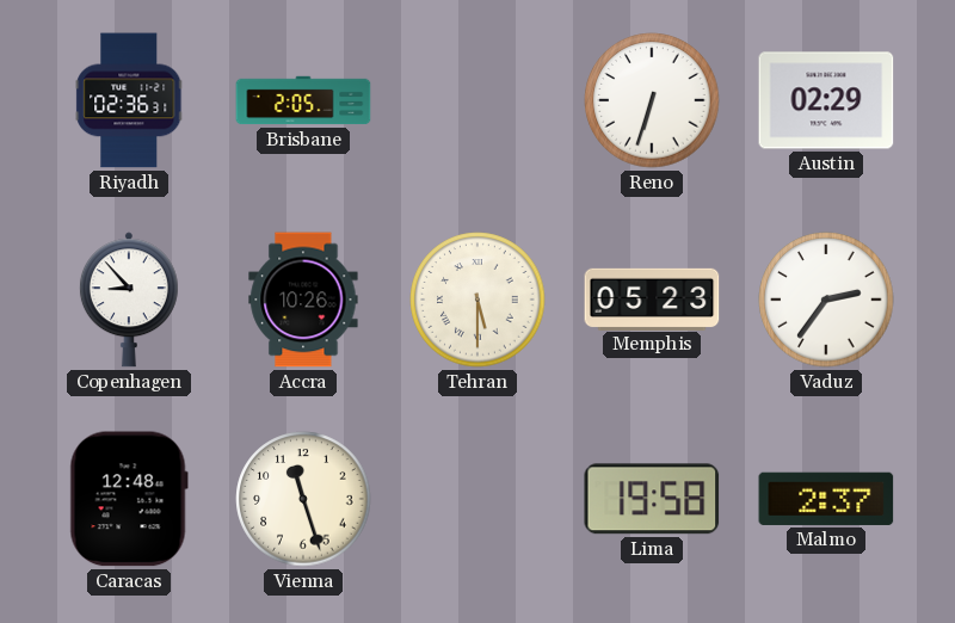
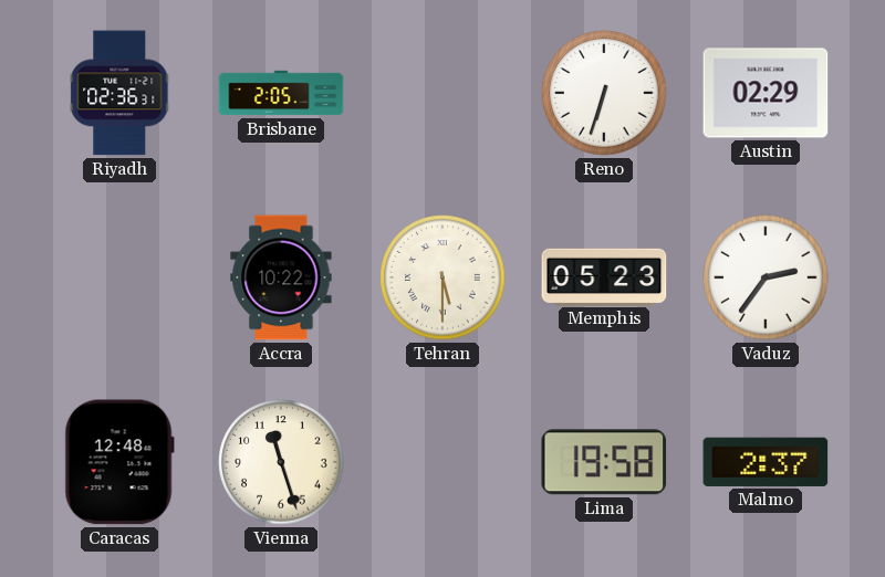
Copenhagen: 8:53 -> none (129, 300)
Accra: 10:26 -> 10:22 (281, 277)
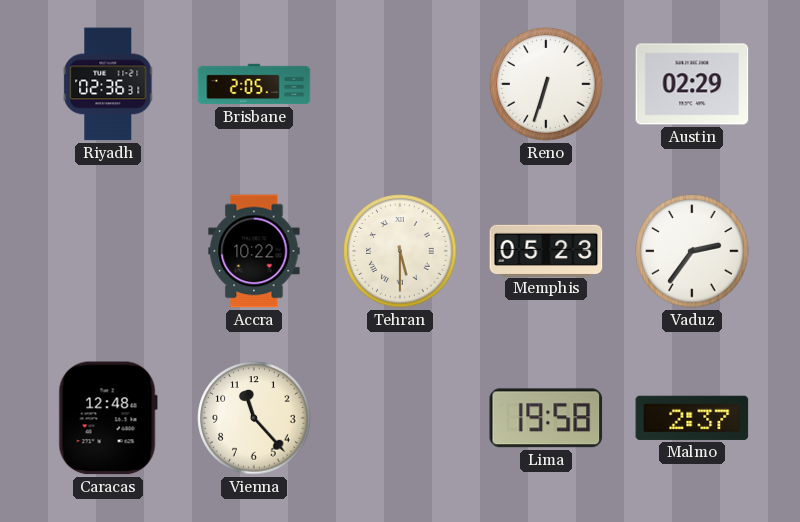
Vienna: 11:27 -> 11:23 (254, 418)
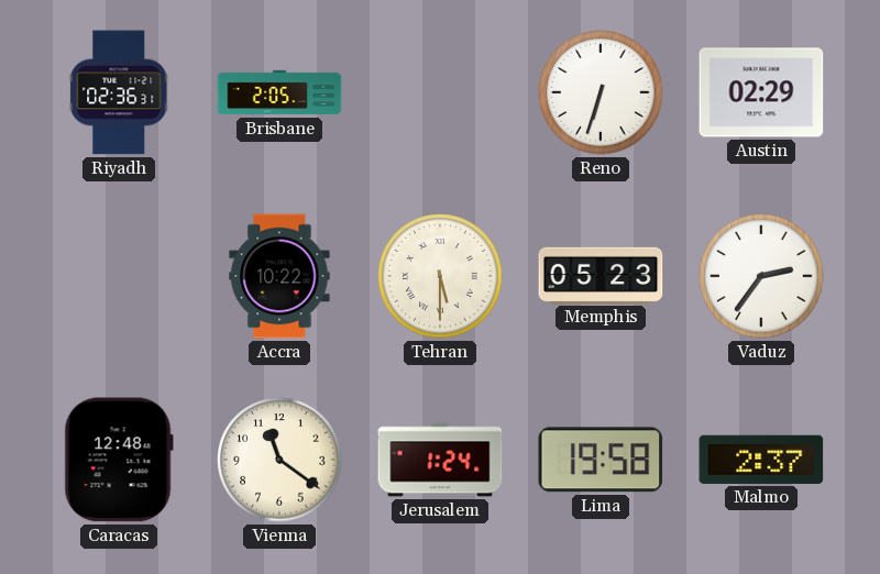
Vienna: 11:23 -> 11:21 (279, 460)
Jerusalem: none -> 1:24 (440, 460)
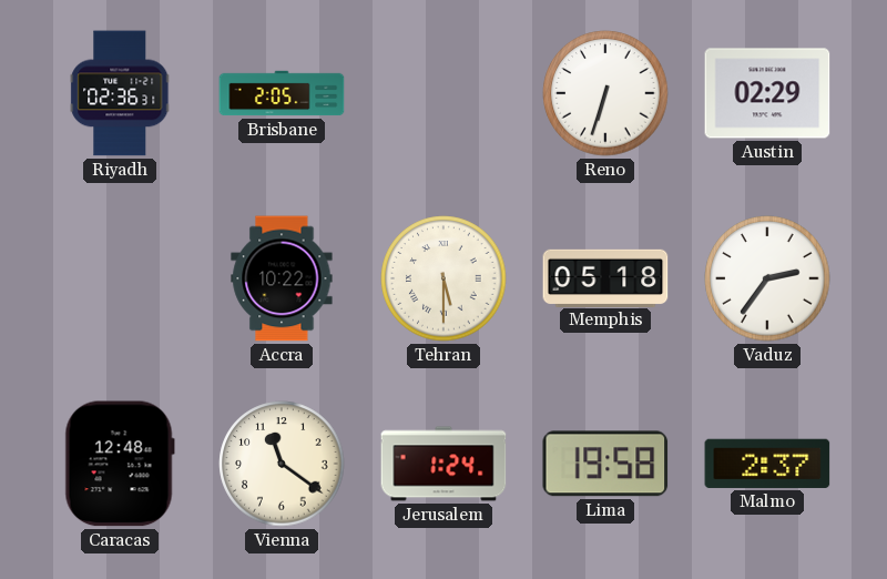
Memphis: 05:23 -> 05:18 (605, 277)
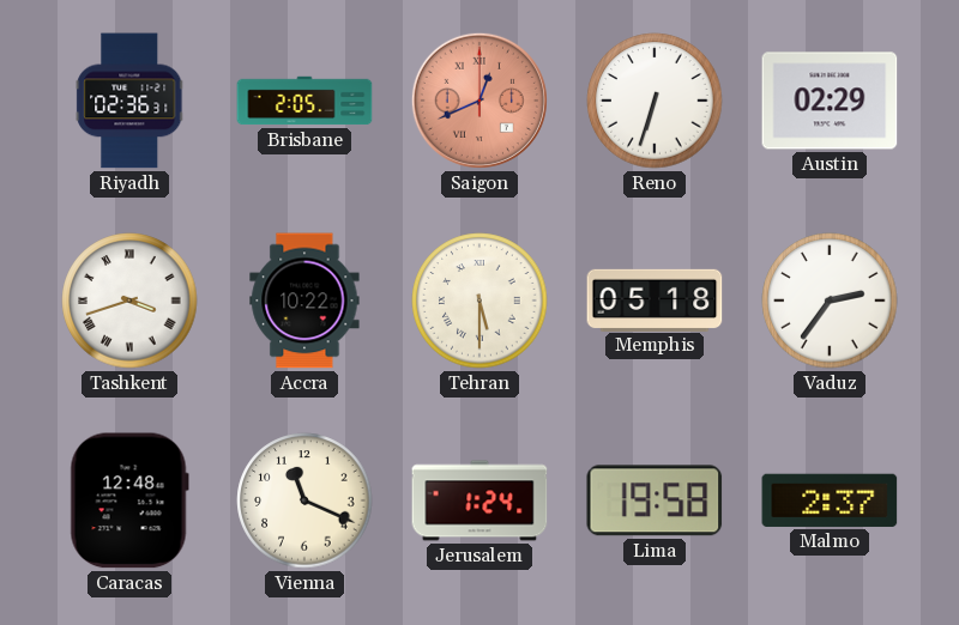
Saigon: none -> 12:41 (479, 101)
Tashkent: none -> 3:42 (129, 301)
Vienna: 11:21 -> 11:19 (304, 500)
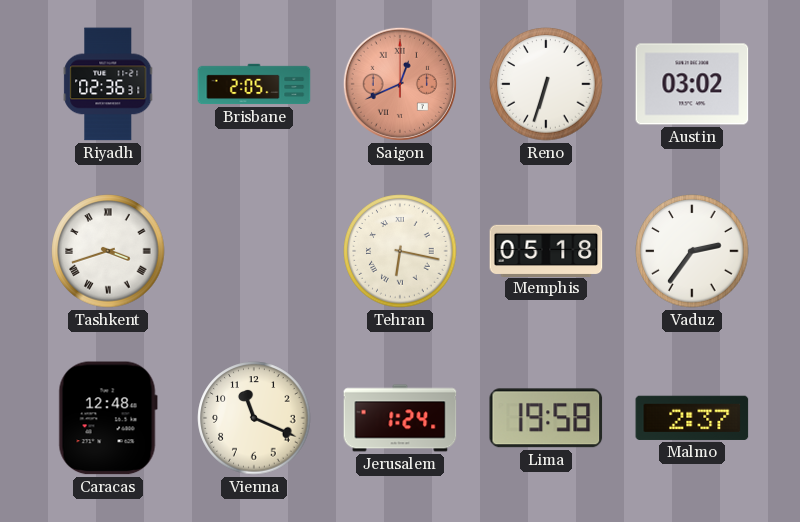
Austin: 02:29 -> 03:02 (692, 84)
Accra: 10:22 -> none (304, 301)
Tehran: 5:30 -> 6:17 (400, 251)
